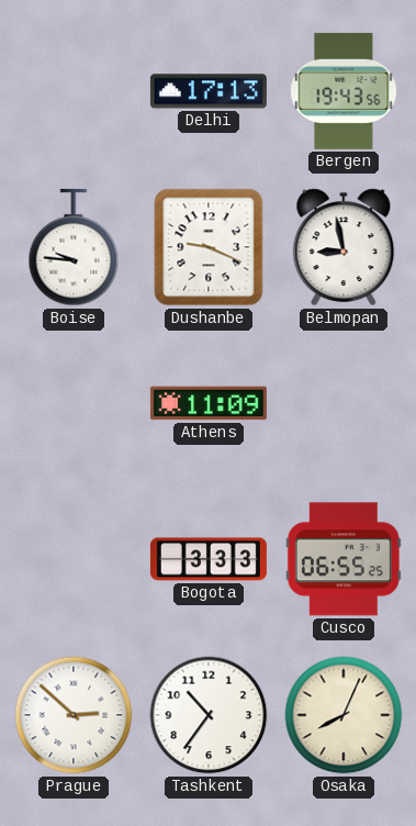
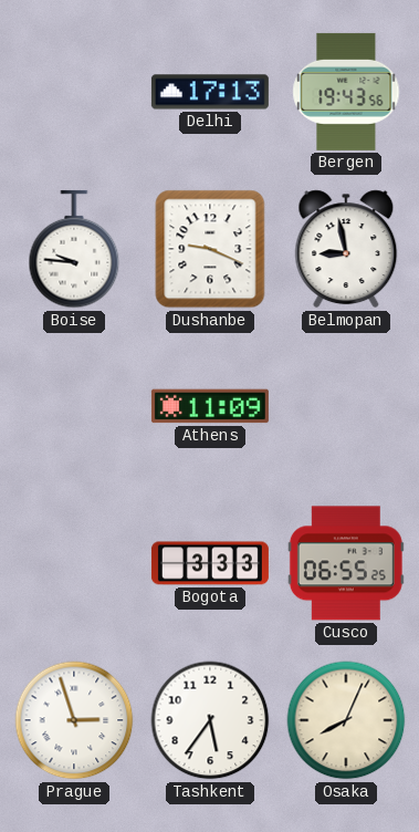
Prague: 2:52 -> 2:57 (74, 720)
Tashkent: 10:36 -> 5:36 (210, 720)
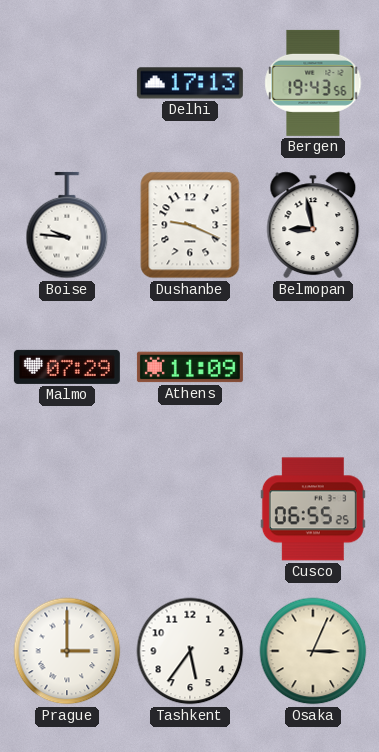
Malmo: none -> 07:29 (67, 367)
Bogota: 3:33 -> none (210, 563)
Prague: 2:57 -> 3:00 (67, 651)
Osaka: 8:04 -> 3:04 (313, 651)
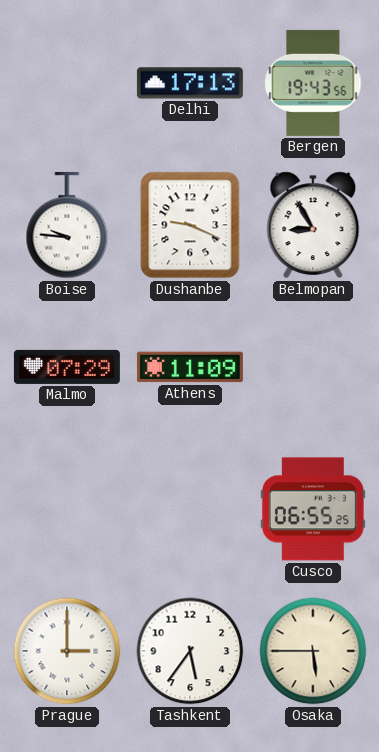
Belmopan: 8:58 -> 8:55 (313, 225)
Osaka: 3:04 -> 5:45 (313, 651)
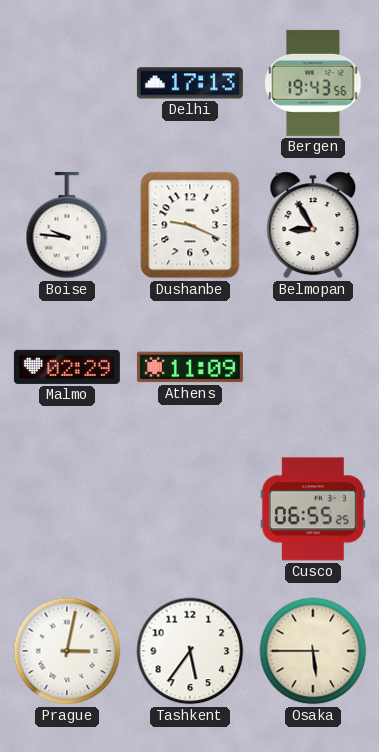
Malmo: 07:29 -> 02:29 (67, 367)
Prague: 3:00 -> 3:02 (67, 651)
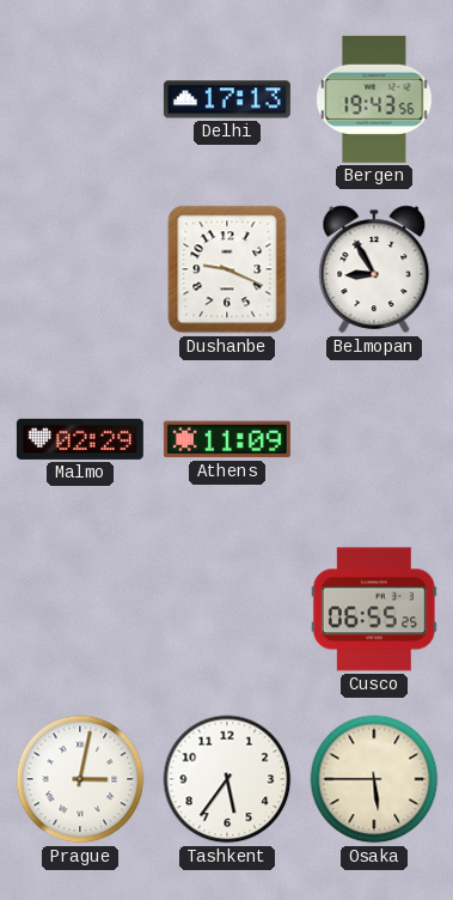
Boise: 9:46 -> none (67, 225)
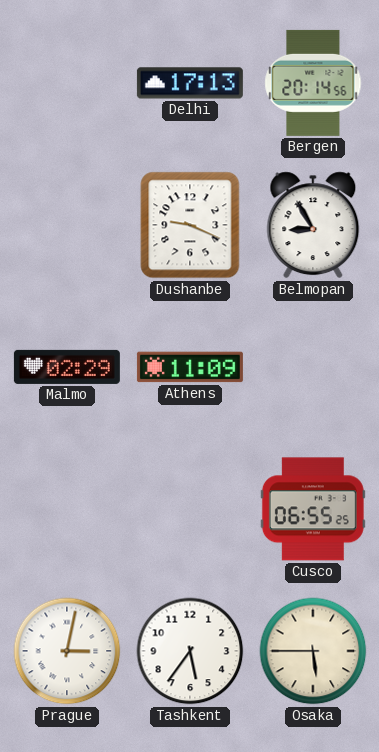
Bergen: 19:43 -> 20:14 (313, 83)
